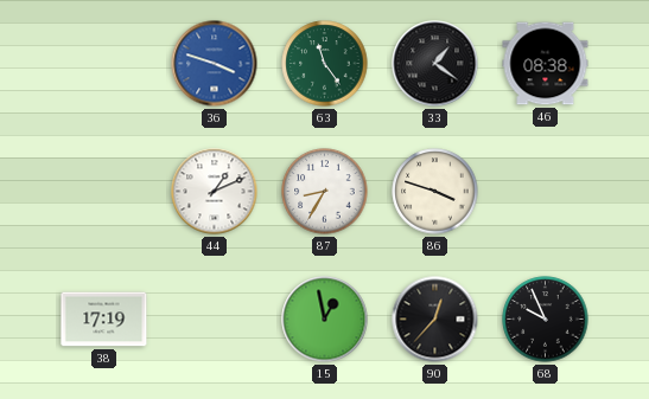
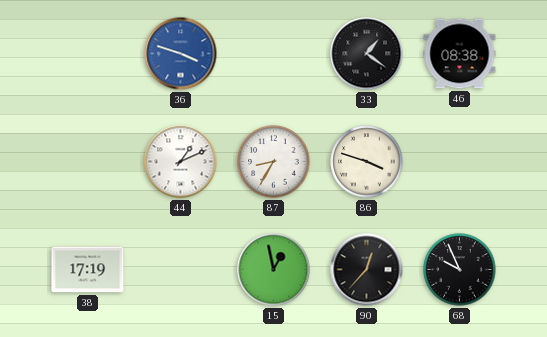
63: 11:24 -> none (325, 64)
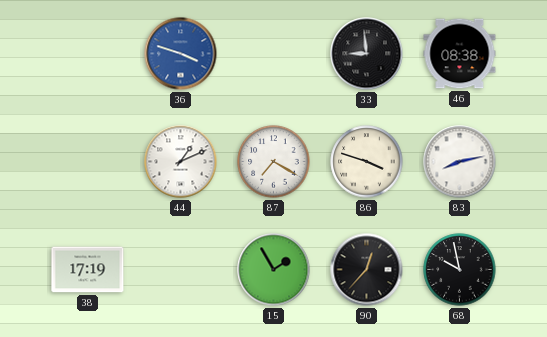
33: 1:21 -> 8:59 (367, 54)
87: 8:35 -> 7:20 (274, 162)
83: none -> 8:13 (460, 162)
15: 12:58 -> 1:55 (274, 270)
68: 9:56 -> 9:58 (460, 270)
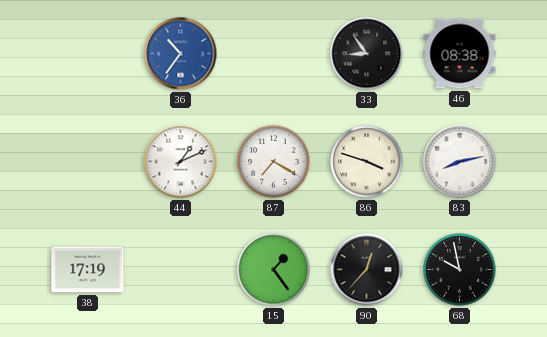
36: 3:48 -> 10:36 (181, 54)
33: 8:59 -> 8:54 (367, 54)
15: 1:55 -> 1:24 (274, 270)
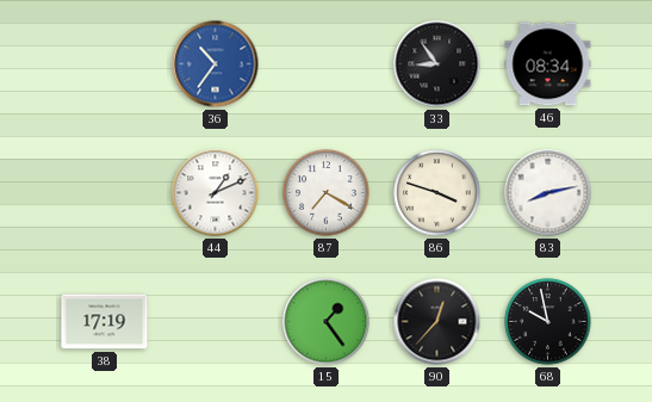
46: 08:38 -> 08:34 (548, 64)
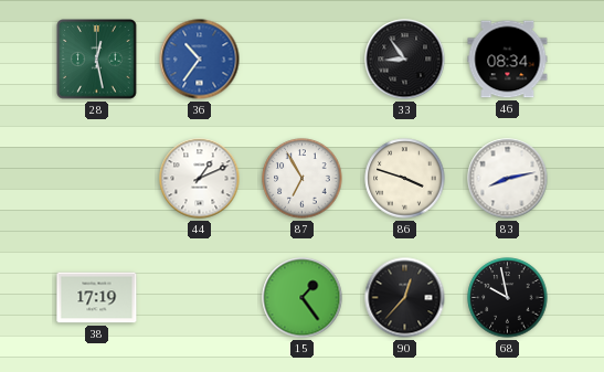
28: none -> 12:28 (97, 60)
87: 7:20 -> 6:55 (303, 179)
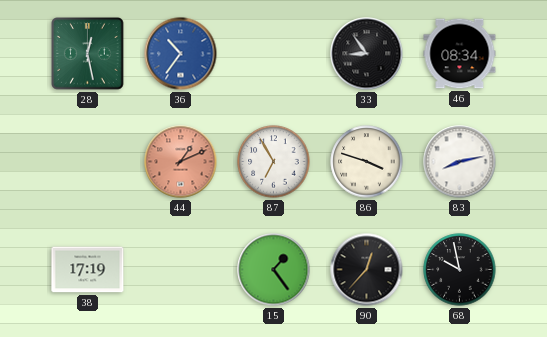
44 dial: white -> salmon (181, 162)
